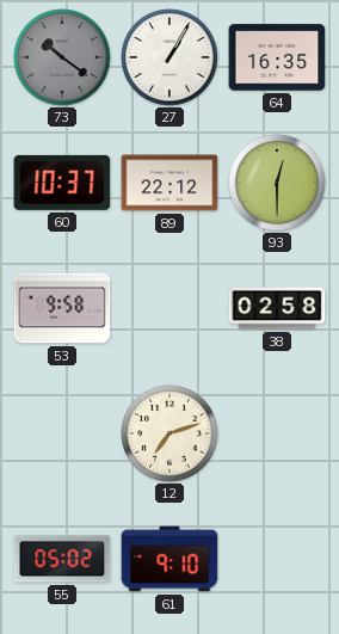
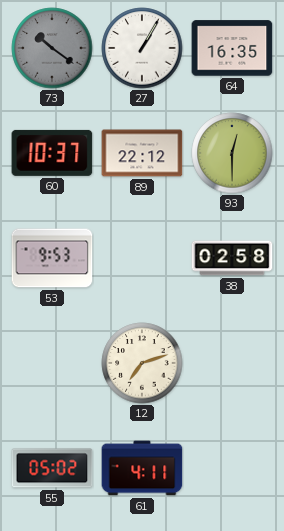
53: 9:58 -> 9:53 (52, 258)
61: 9:10 -> 4:11 (142, 468)
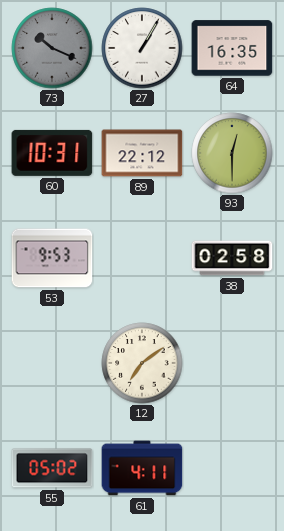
73: 10:21 -> 10:19 (52, 48)
60: 10:37 -> 10:31 (52, 153)
12: 7:12 -> 7:09 (142, 363)
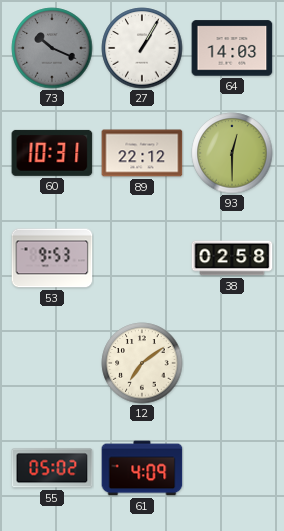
64: 16:35 -> 14:03 (232, 48)
61: 4:11 -> 4:09 (142, 468)
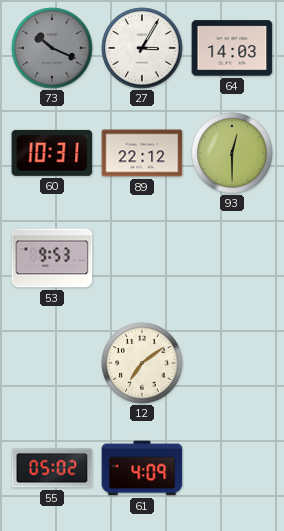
27: 1:05 -> 3:05 (142, 48)
38: 02:58 -> none (232, 258)
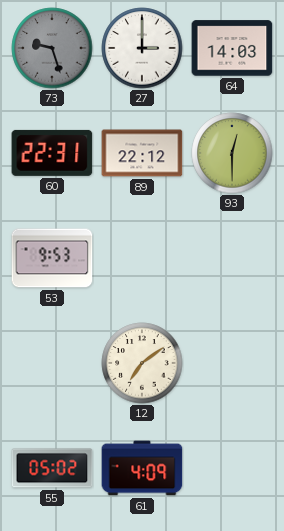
73: 10:19 -> 9:27 (52, 48)
27: 3:05 -> 3:00 (142, 48)
60: 10:31 -> 22:31 (52, 153)
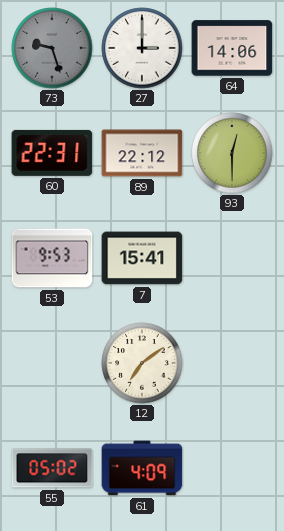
64: 14:03 -> 14:06 (232, 48)
7: none -> 15:41 (142, 258)
